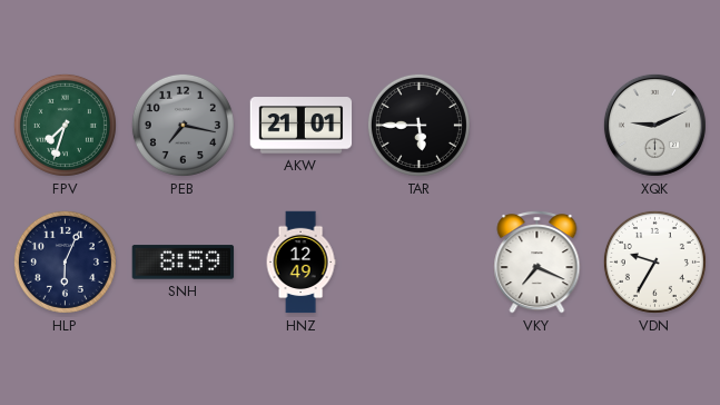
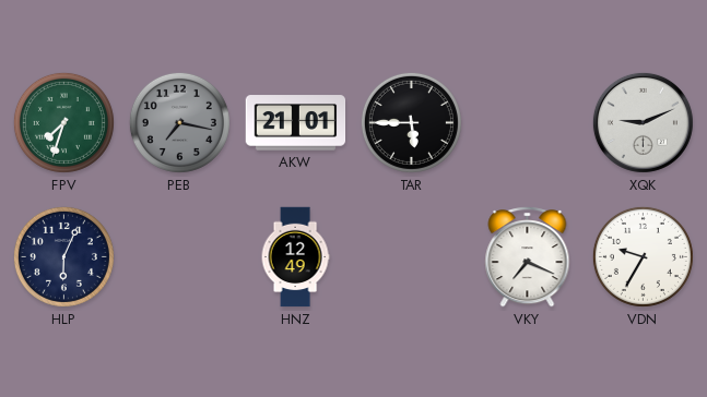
SNH: 8:59 -> none (184, 263)
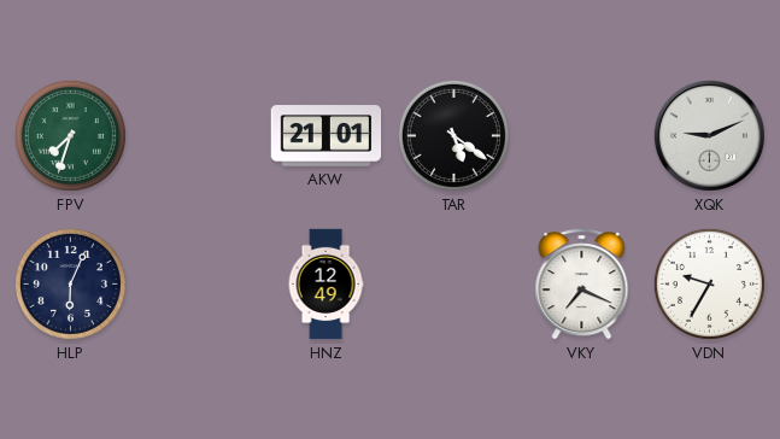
PEB: 7:17 -> none (179, 122)
TAR: 5:45 -> 5:21 (453, 135)
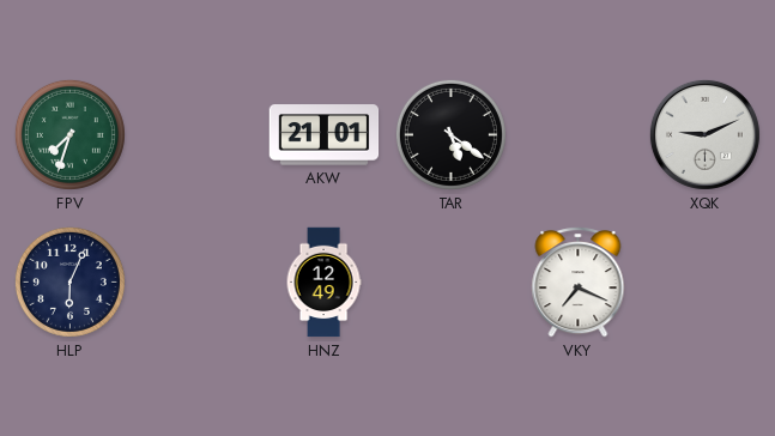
VDN: 9:35 -> none (709, 283)
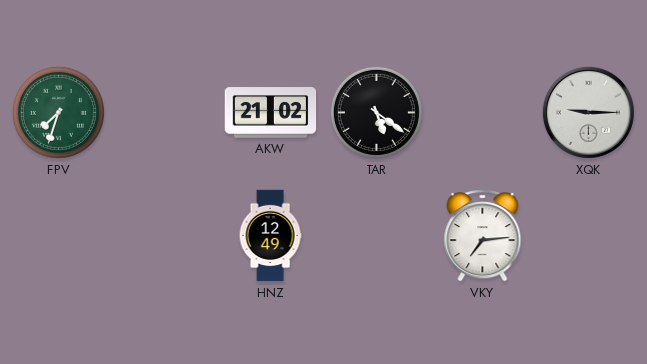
AKW: 21:01 -> 21:02 (271, 113)
XQK: 9:11 -> 9:15 (588, 112)
HLP: 6:04 -> none (69, 281)
VKY: 7:19 -> 7:14 (483, 236)
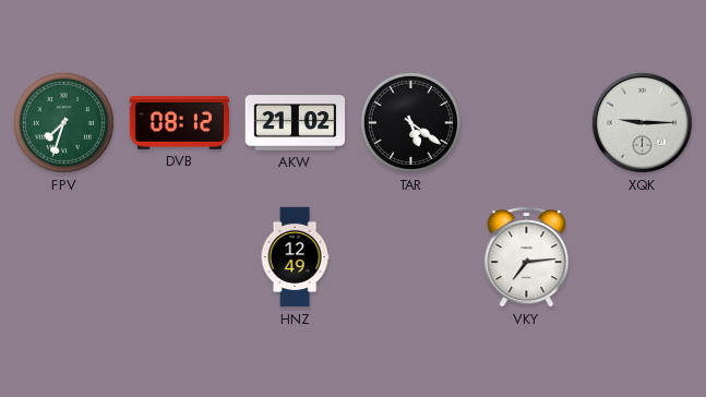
DVB: none -> 08:12 (180, 122)
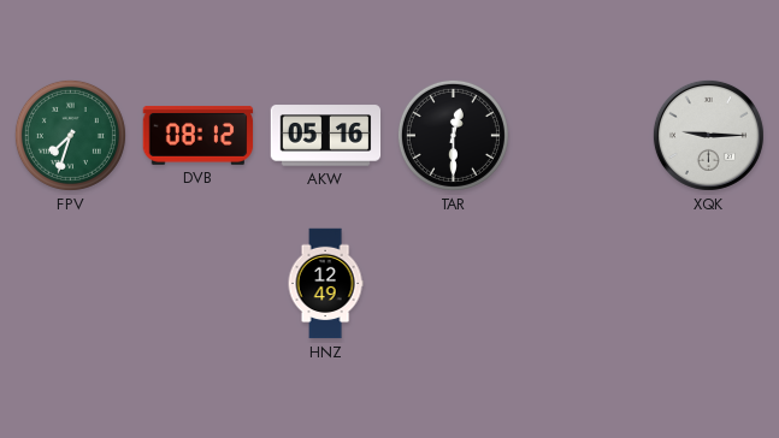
AKW: 21:02 -> 05:16 (326, 136)
TAR: 5:21 -> 12:30 (453, 135)
VKY: 7:14 -> none (527, 257)
